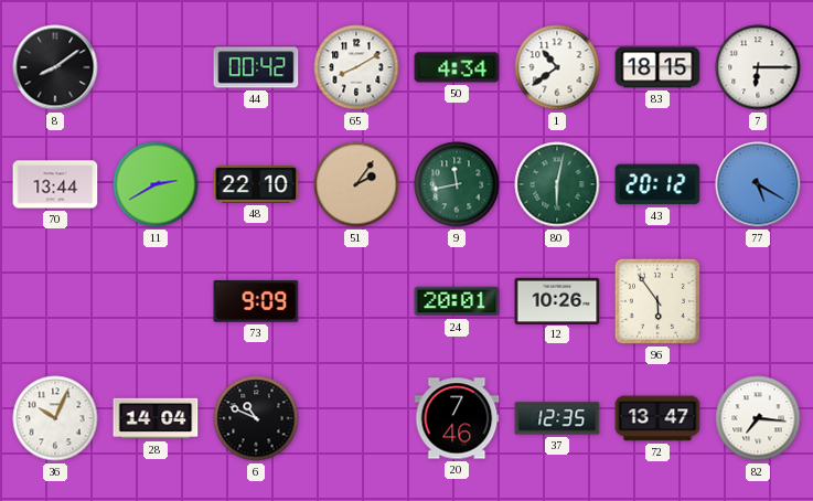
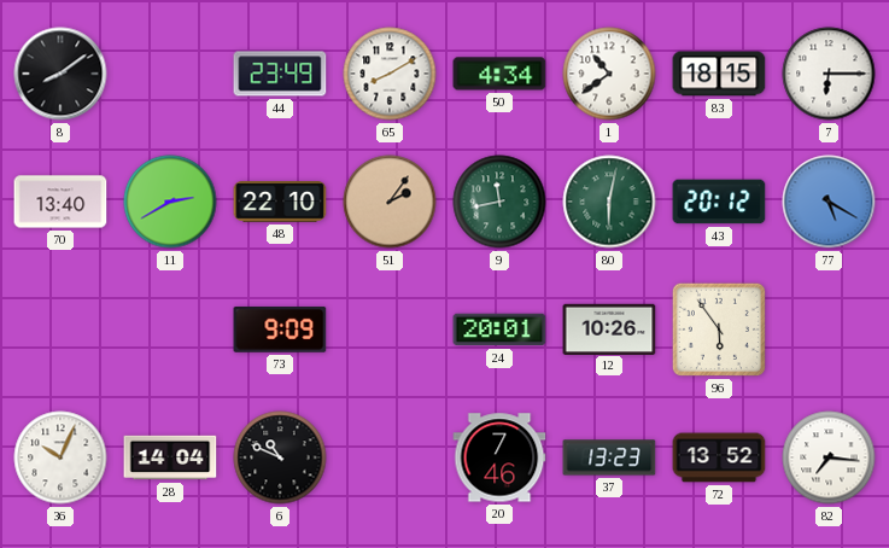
44: 00:42 -> 23:49 (280, 74)
70: 13:44 -> 13:40 (60, 202)
37: 12:35 -> 13:23 (609, 457)
72: 13:47 -> 13:52 (719, 457)
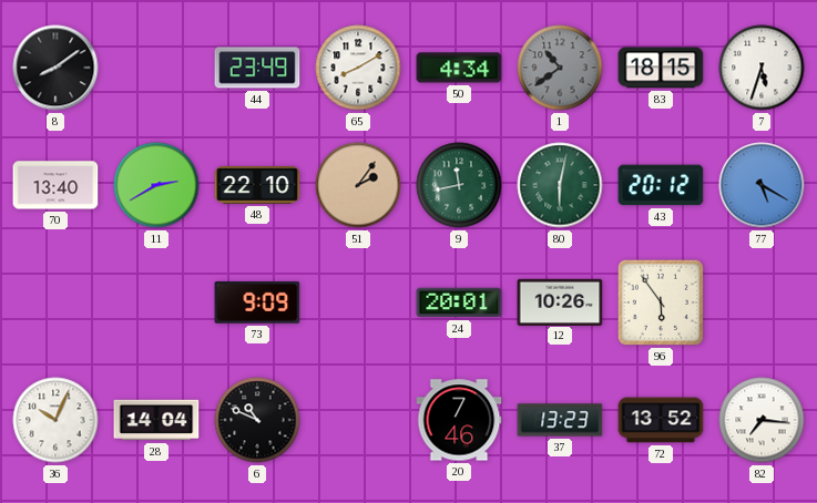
1 dial: white -> grey (560, 68)
7: 6:15 -> 5:33 (762, 68)
